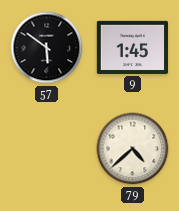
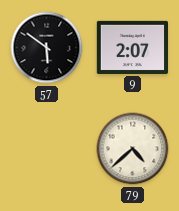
9: 1:45 -> 2:07 (133, 47)
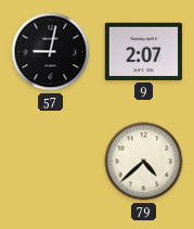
57: 5:51 -> 9:02 (51, 52)
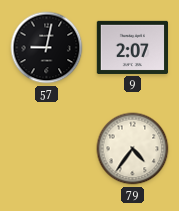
79: 4:38 -> 4:36 (133, 149)
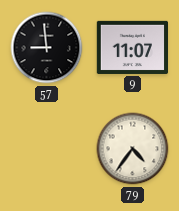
57: 9:02 -> 8:59 (47, 48)
9: 2:07 -> 11:07 (133, 47)
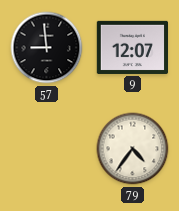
9: 11:07 -> 12:07 (133, 47)
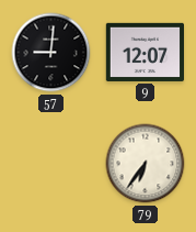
57: 8:59 -> 9:01 (51, 53)
79: 4:36 -> 6:36 (146, 164)
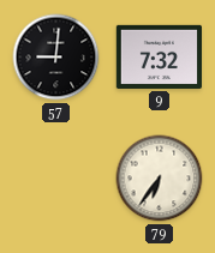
9: 12:07 -> 7:32 (160, 56)
